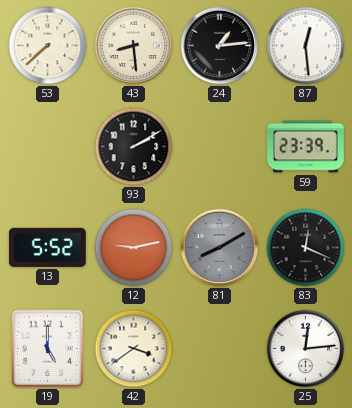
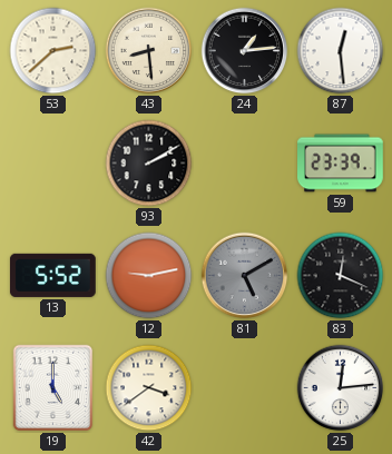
53: 7:38 -> 2:38 (53, 51)
81: 8:10 -> 5:10 (245, 276)
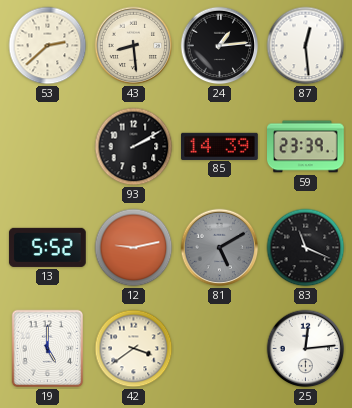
85: none -> 14:39 (220, 146)
83: 12:19 -> 11:19 (306, 248)
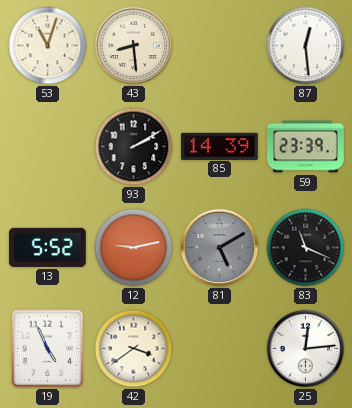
53: 2:38 -> 11:03 (48, 46)
24: 1:14 -> none (220, 46)
19: 5:00 -> 4:56 (48, 349)
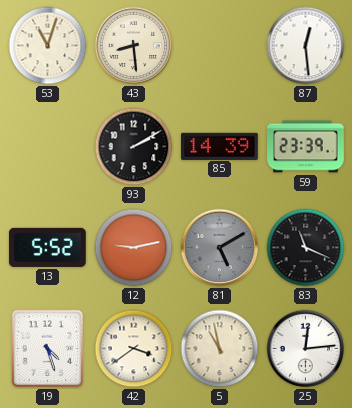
19: 4:56 -> 4:27 (48, 349)
5: none -> 10:58 (220, 349)
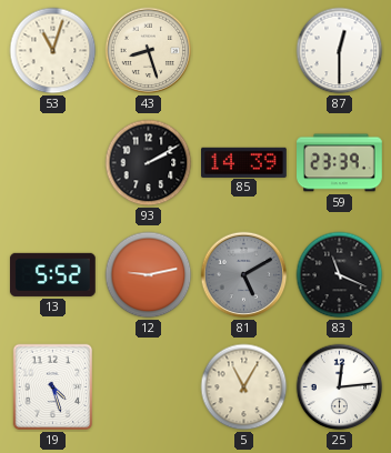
43: 8:29 -> 8:27 (149, 51)
87: 12:29 -> 12:30 (340, 51)
42: 3:39 -> none (134, 349)
5: 10:58 -> 11:05 (244, 387)
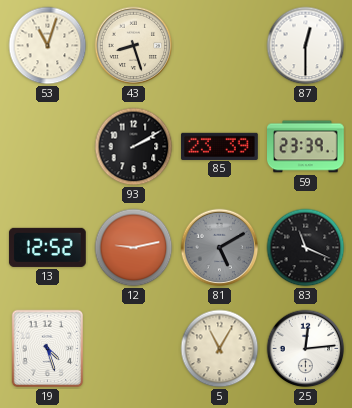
85: 14:39 -> 23:39 (220, 146)
13: 5:52 -> 12:52 (47, 247)
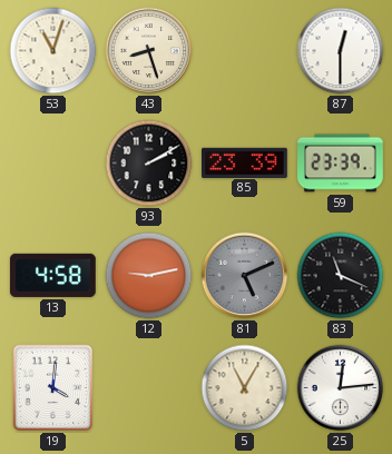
13: 12:52 -> 4:58 (52, 275)
81: 5:10 -> 5:11 (245, 276)
19: 4:27 -> 4:01 (53, 388)
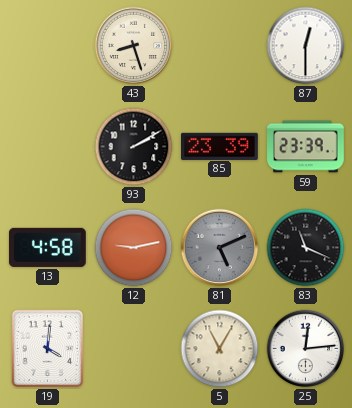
53: 11:03 -> none (53, 51)
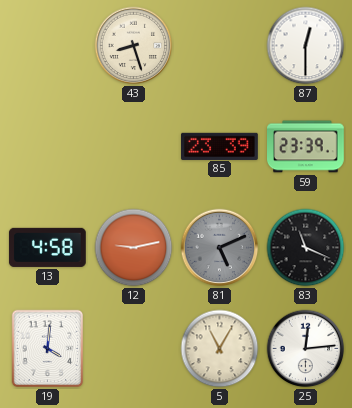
93: 2:10 -> none (134, 147)
